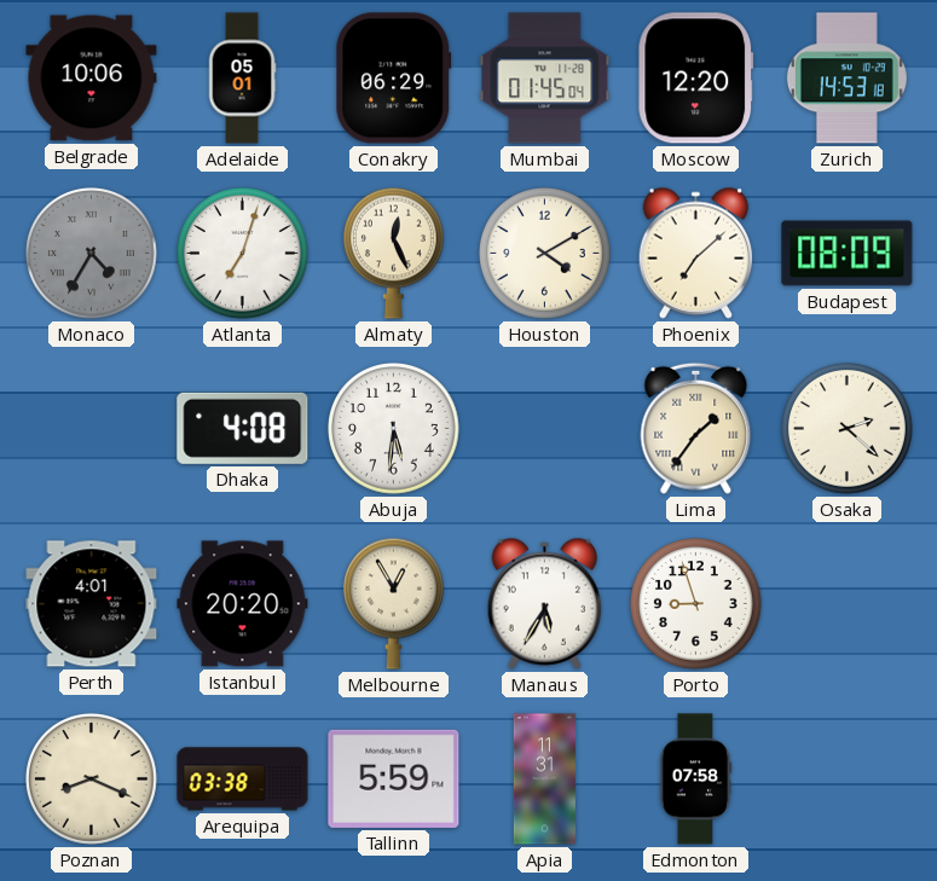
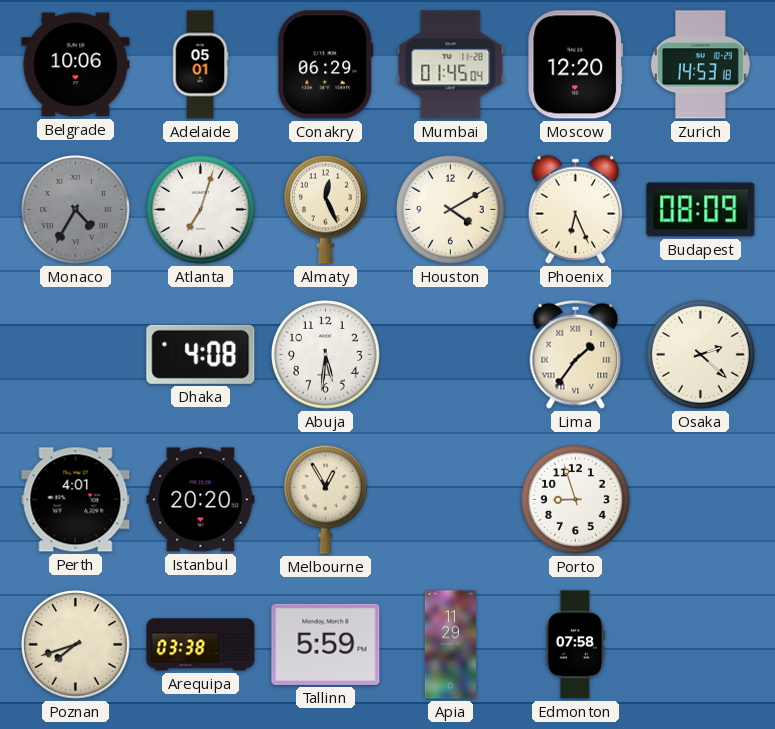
Phoenix: 7:08 -> 6:26 (576, 209)
Manaus: 5:35 -> none (545, 603)
Poznan: 8:19 -> 7:42 (76, 645)
Apia: 11:31 -> 11:29 (450, 645)
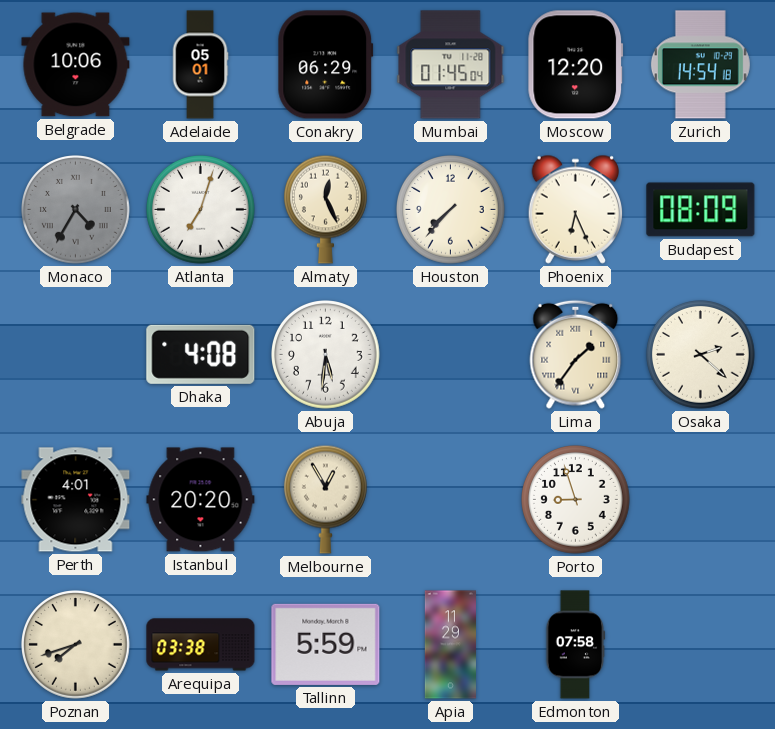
Zurich: 14:53 -> 14:54 (700, 65)
Houston: 4:10 -> 7:37 (451, 210)
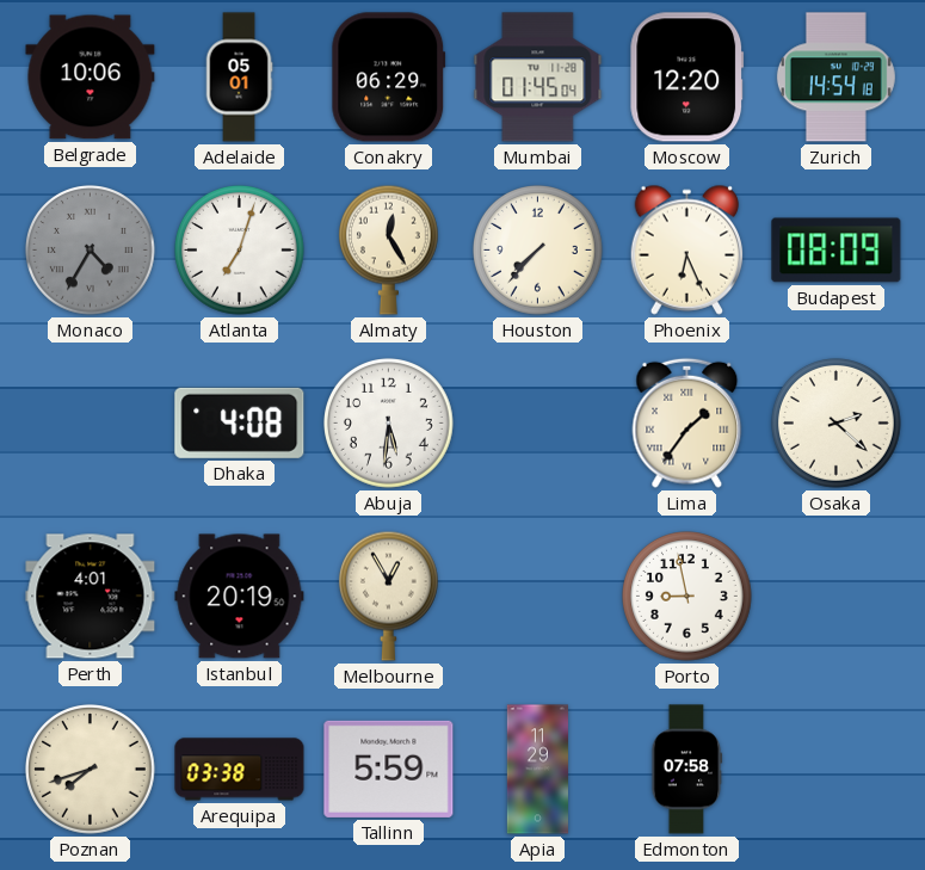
Almaty: 12:26 -> 12:25 (388, 249)
Istanbul: 20:20 -> 20:19 (240, 597)
Porto: 8:57 -> 8:58 (687, 597)
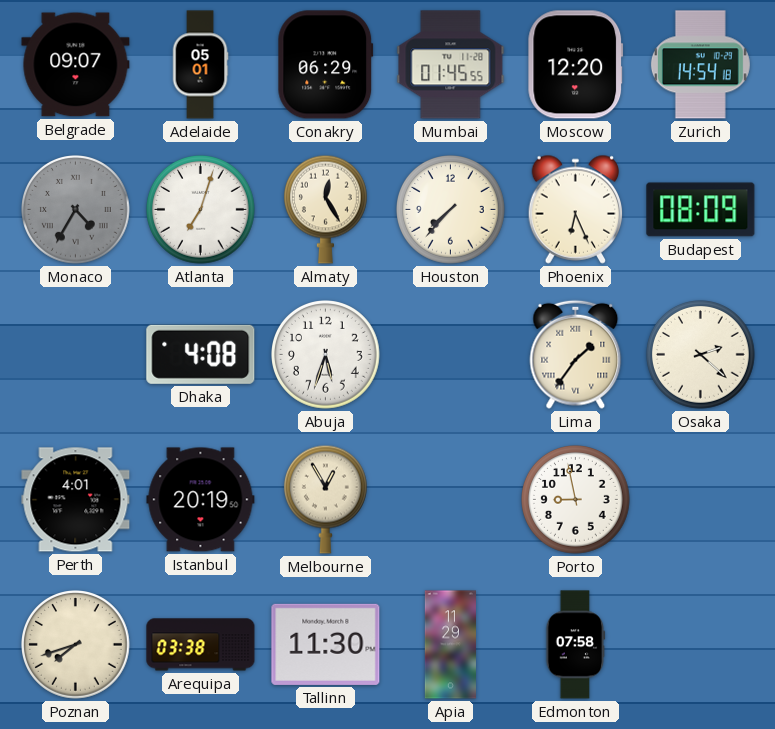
Belgrade: 10:06 -> 09:07 (76, 65)
Mumbai: 01:45:04 -> 01:45:55 (451, 65)
Abuja: 5:31 -> 5:33 (326, 355)
Tallinn: 5:59 -> 11:30 (326, 644)
